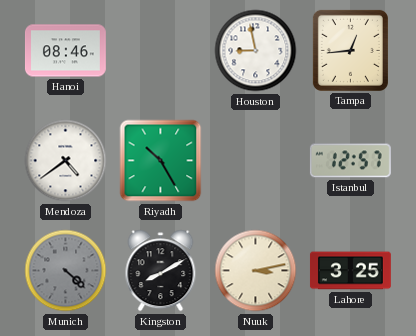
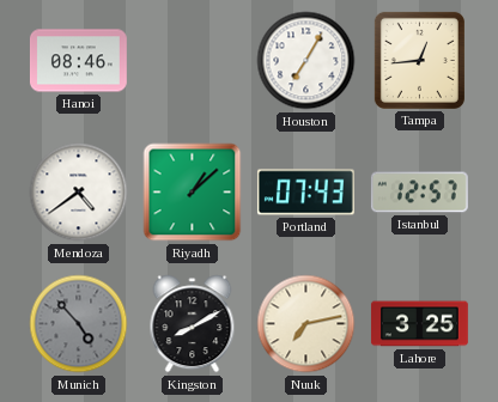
Houston: 8:58 -> 7:05 (306, 61)
Riyadh: 10:25 -> 1:08 (193, 193)
Portland: none -> 07:43 (305, 193)
Munich: 4:22 -> 4:53 (79, 324)
Nuuk: 3:13 -> 7:13 (306, 324)
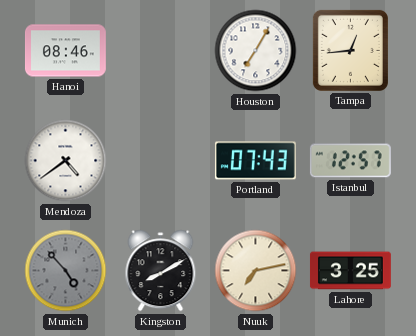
Riyadh: 1:08 -> none (193, 193)
